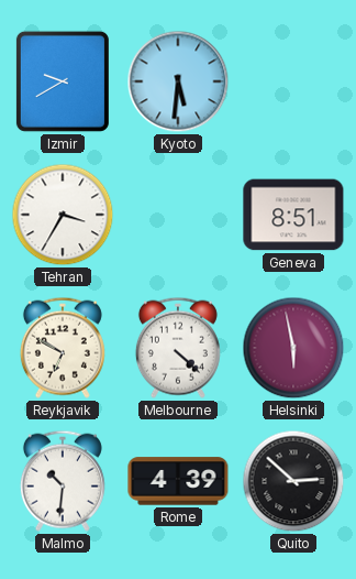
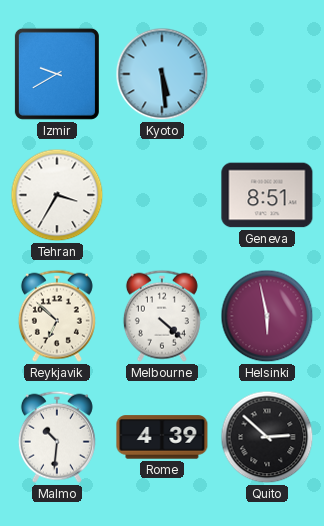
Kyoto: 5:31 -> 5:29 (162, 74)
Reykjavik: 6:50 -> 6:52 (57, 316)
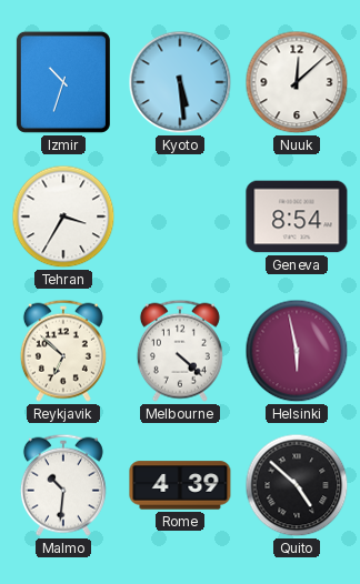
Izmir: 9:40 -> 10:33 (63, 82)
Nuuk: none -> 12:08 (297, 82)
Geneva: 8:51 -> 8:54 (297, 217)
Quito: 2:52 -> 4:52 (297, 485)
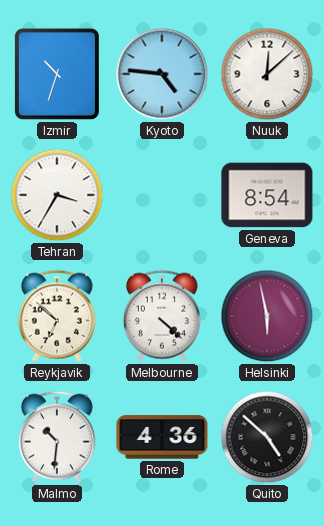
Kyoto: 5:29 -> 4:46 (162, 74)
Rome: 4:39 -> 4:36 (162, 437)
